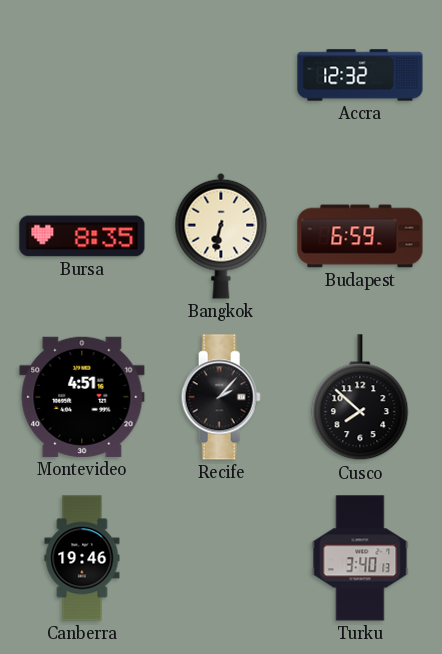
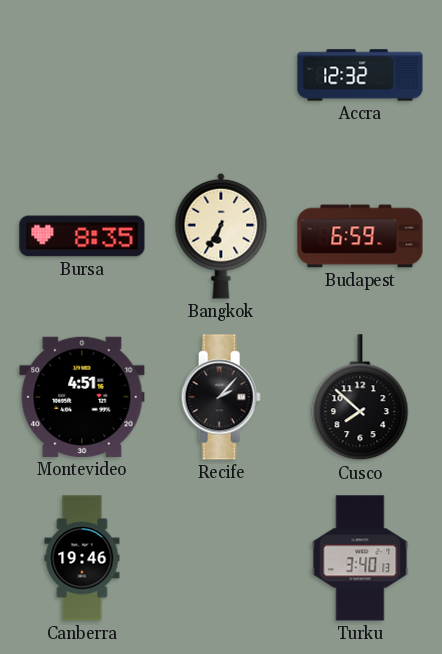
Bangkok: 6:32 -> 6:35 (221, 236)
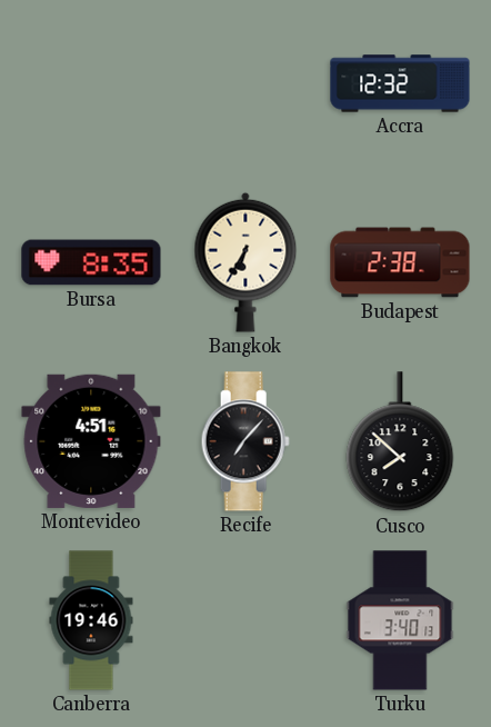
Budapest: 6:59 -> 2:38 (400, 262)
Recife: 2:07 -> 7:07 (245, 441)
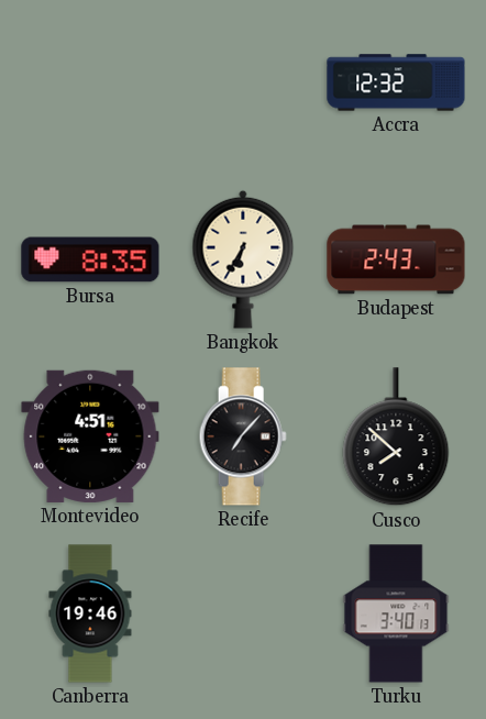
Budapest: 2:38 -> 2:43 (396, 259)
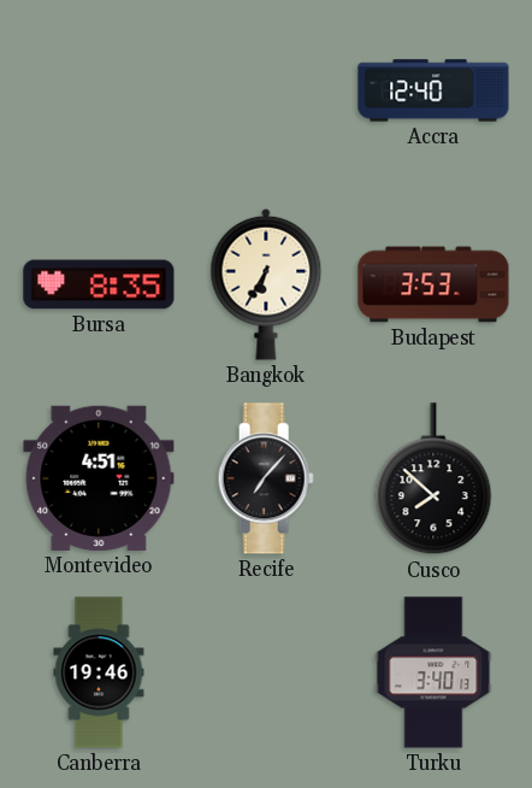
Accra: 12:32 -> 12:40 (433, 90)
Budapest: 2:43 -> 3:53 (433, 284)
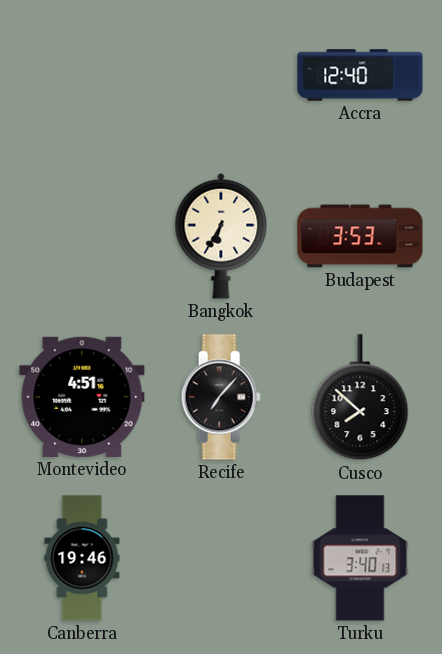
Bursa: 8:35 -> none (99, 284)
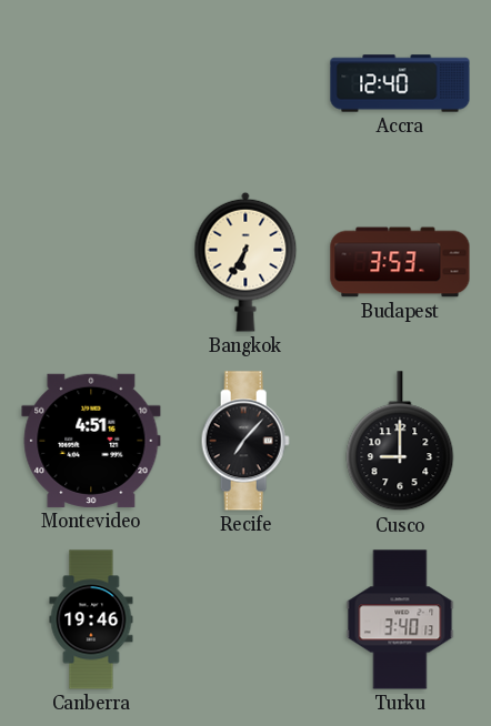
Cusco: 7:52 -> 9:00 (400, 442)
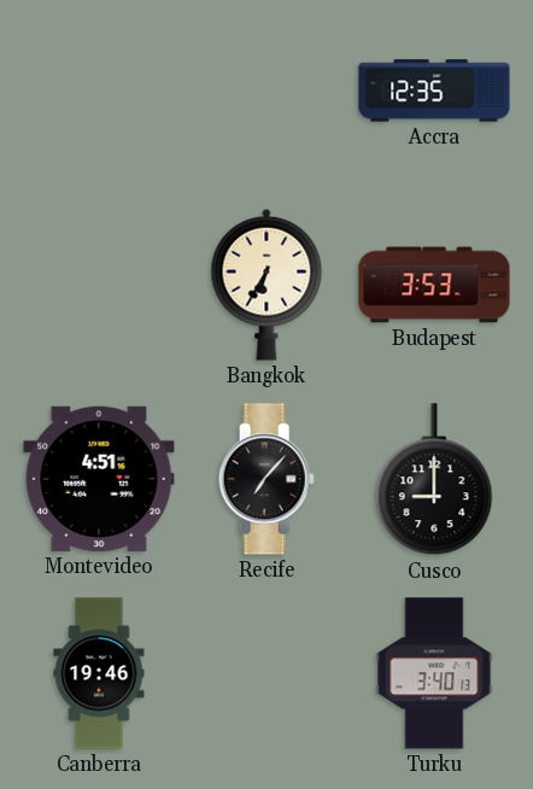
Accra: 12:40 -> 12:35 (434, 90)
